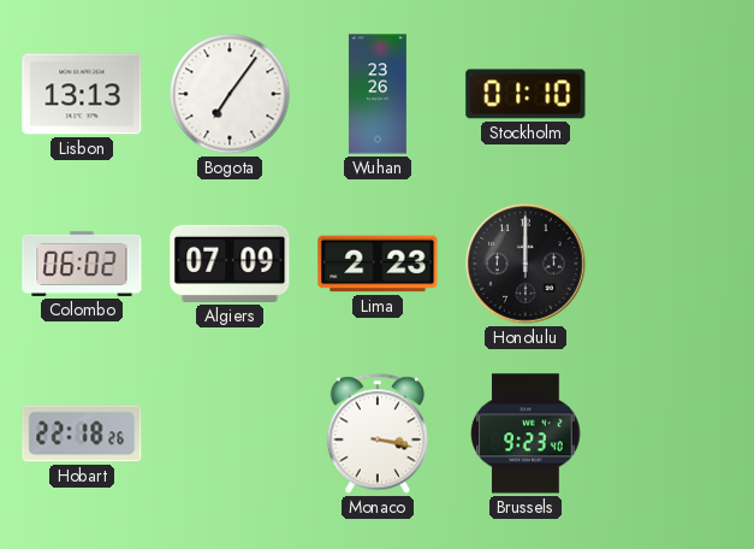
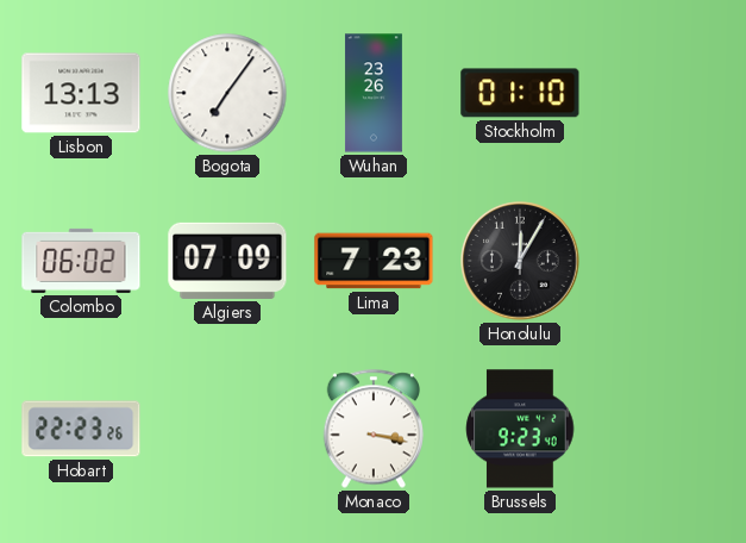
Lima: 2:23 -> 7:23 (374, 261)
Honolulu: 12:00 -> 12:05 (520, 261)
Hobart: 22:18 -> 22:23 (81, 429)
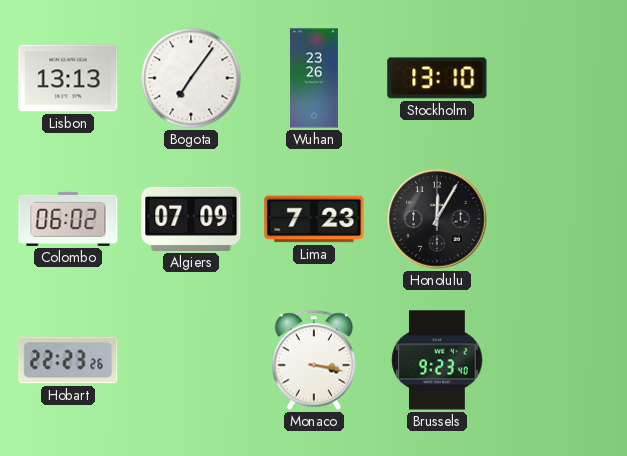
Stockholm: 01:10 -> 13:10 (437, 78)
